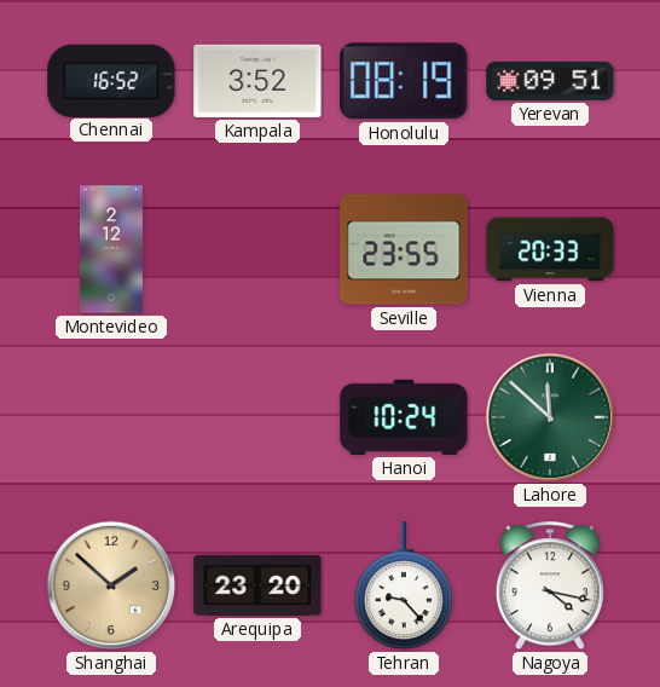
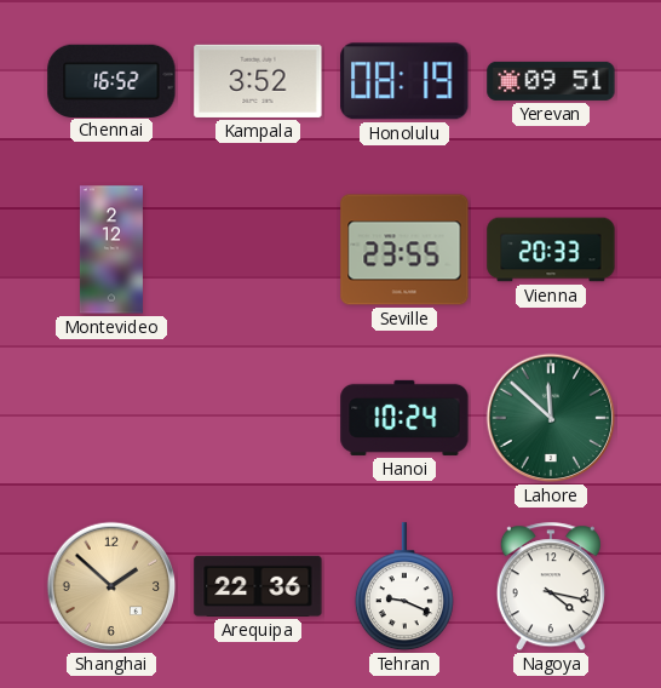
Arequipa: 23:20 -> 22:36 (258, 586)
Tehran: 9:23 -> 9:19 (404, 587)
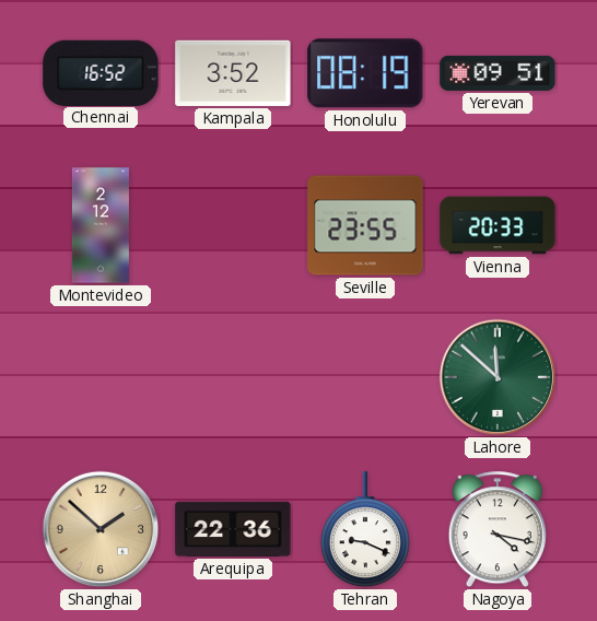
Hanoi: 10:24 -> none (404, 418)
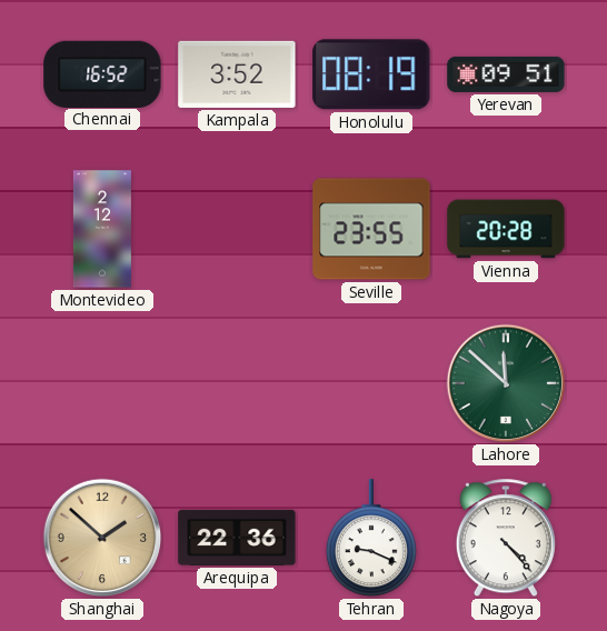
Vienna: 20:33 -> 20:28 (506, 229)
Nagoya: 4:17 -> 4:23 (506, 539)
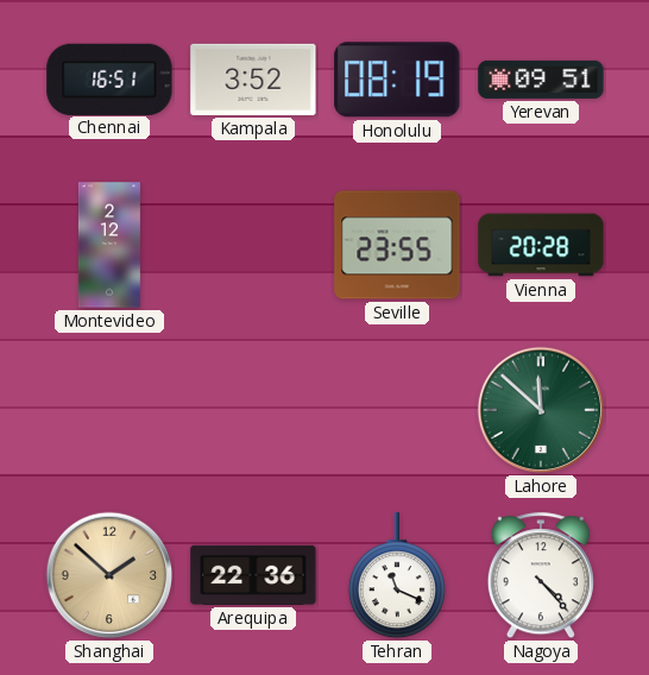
Chennai: 16:52 -> 16:51 (109, 78)
Tehran: 9:19 -> 11:19 (397, 576)
